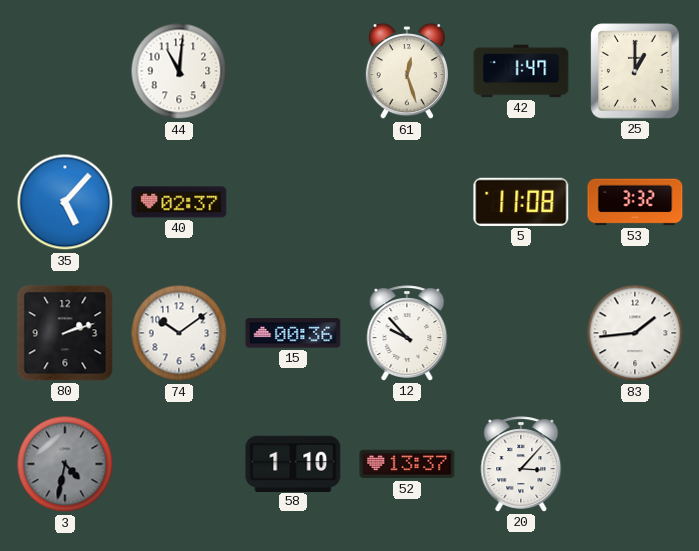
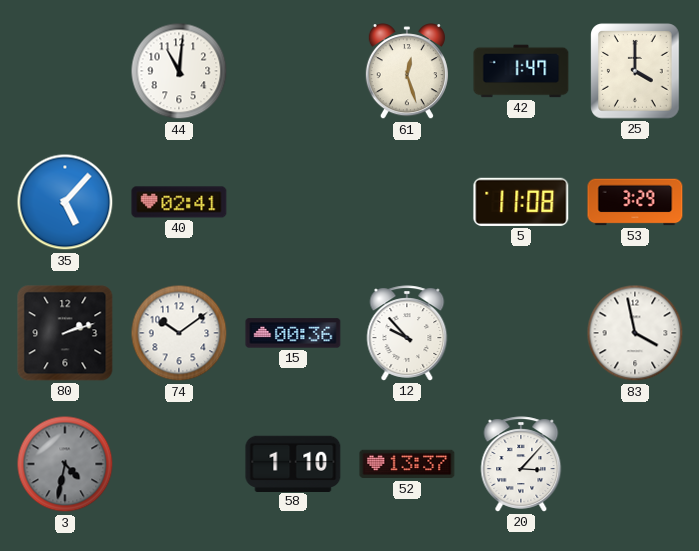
25: 1:00 -> 4:00 (635, 71)
40: 02:37 -> 02:41 (179, 202)
53: 3:32 -> 3:29 (635, 202)
83: 1:44 -> 3:58 (635, 333)
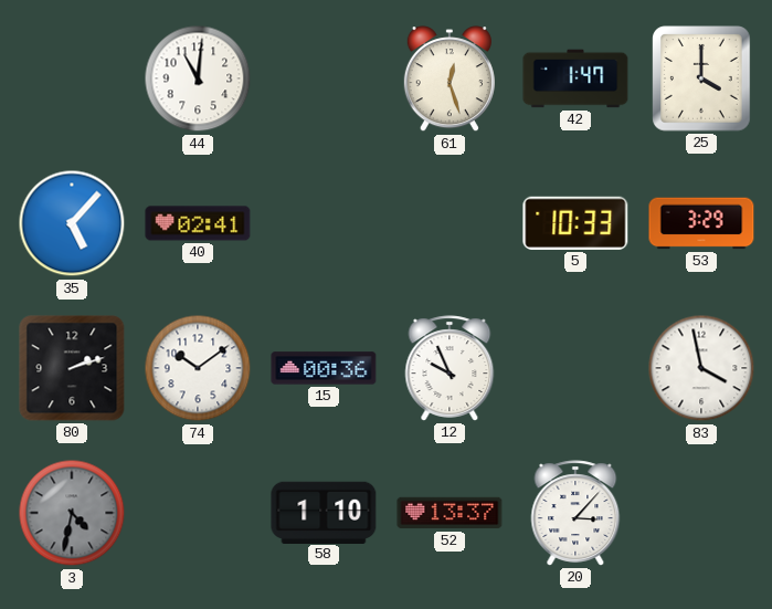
5: 11:08 -> 10:33 (575, 223)
12: 9:53 -> 9:56 (450, 368)
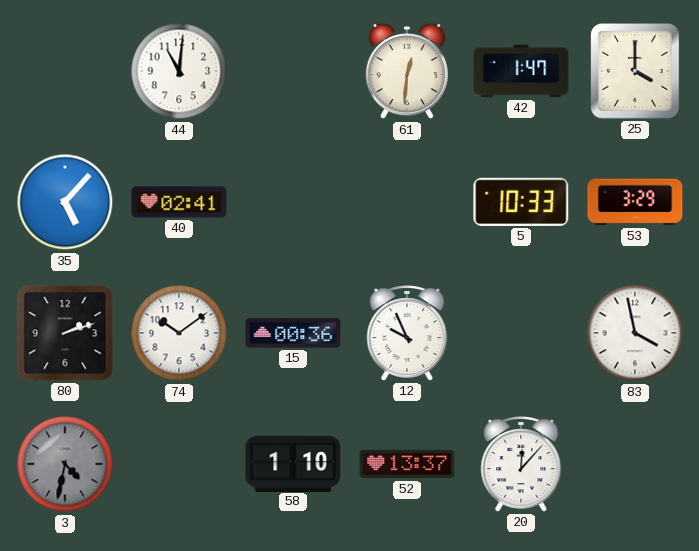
61: 12:27 -> 12:31 (407, 72)
20: 3:07 -> 12:07 (521, 464)
